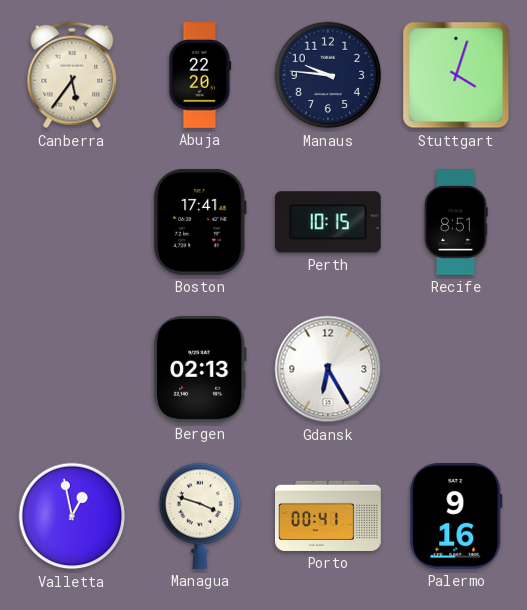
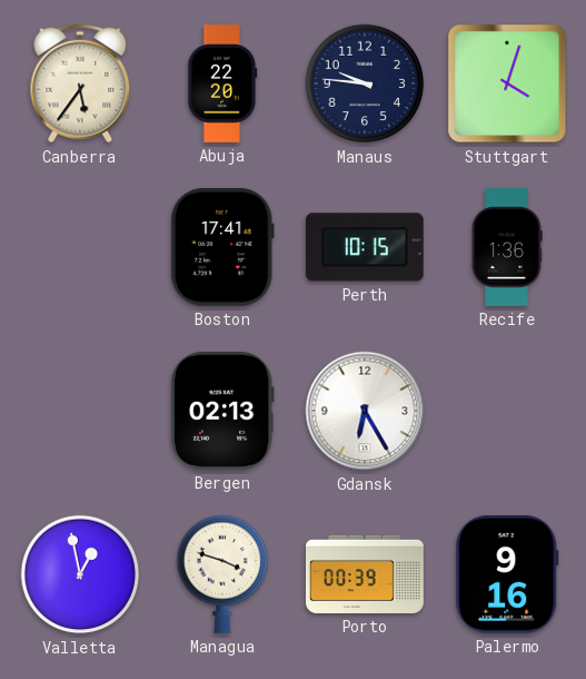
Recife: 8:51 -> 1:36 (507, 248)
Porto: 00:41 -> 00:39 (366, 574)
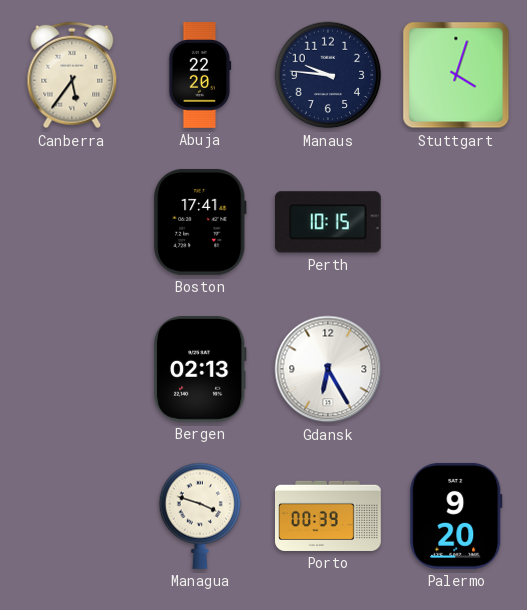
Recife: 1:36 -> none (507, 248)
Valletta: 12:58 -> none (80, 574)
Palermo: 9:16 -> 9:20 (456, 516)
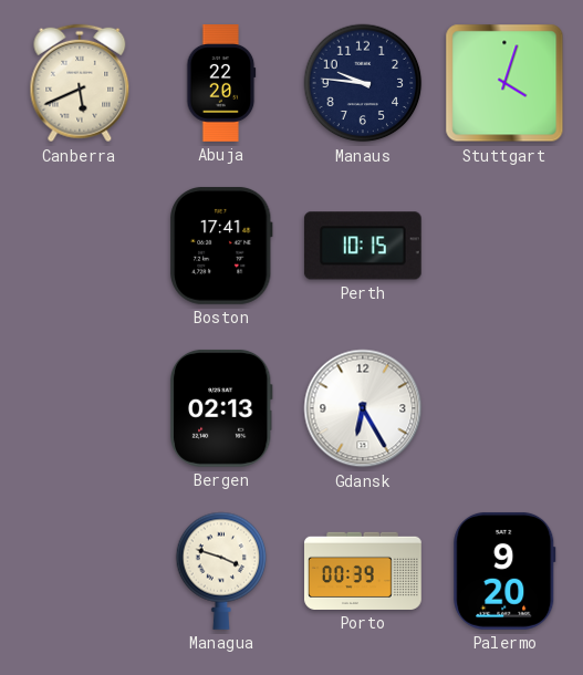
Canberra: 5:36 -> 5:41 (80, 83)
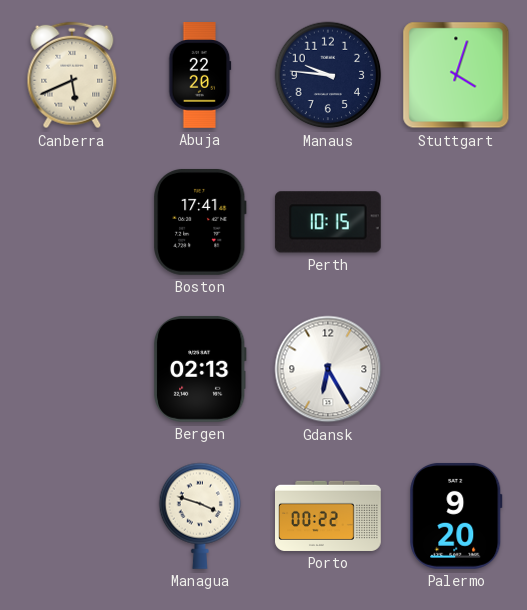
Porto: 00:39 -> 00:22 (329, 516)
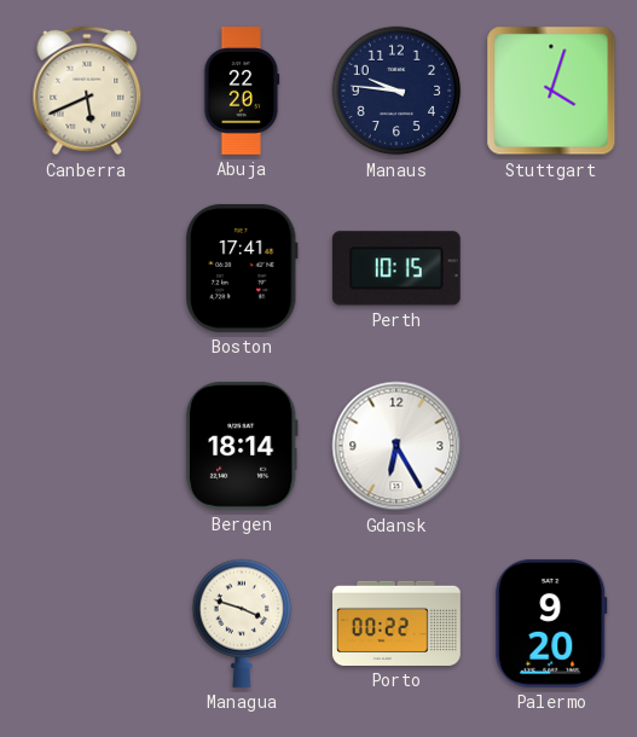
Bergen: 02:13 -> 18:14 (242, 446)
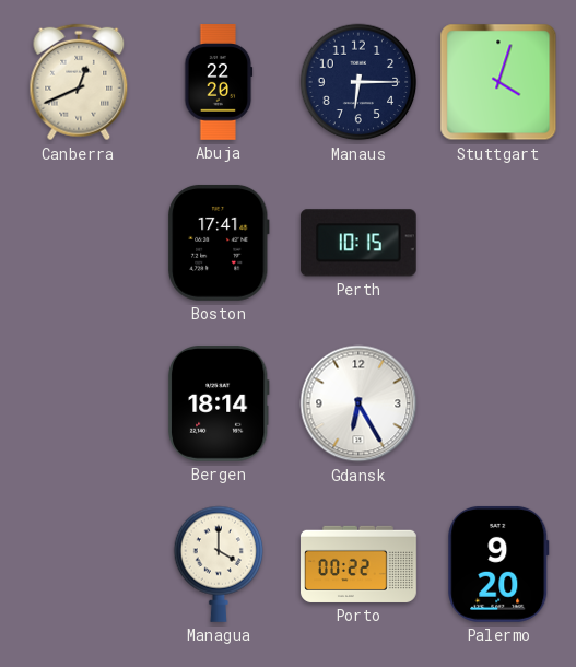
Canberra: 5:41 -> 12:41 (79, 82)
Manaus: 9:46 -> 6:15 (358, 82)
Managua: 3:48 -> 4:00 (219, 564)
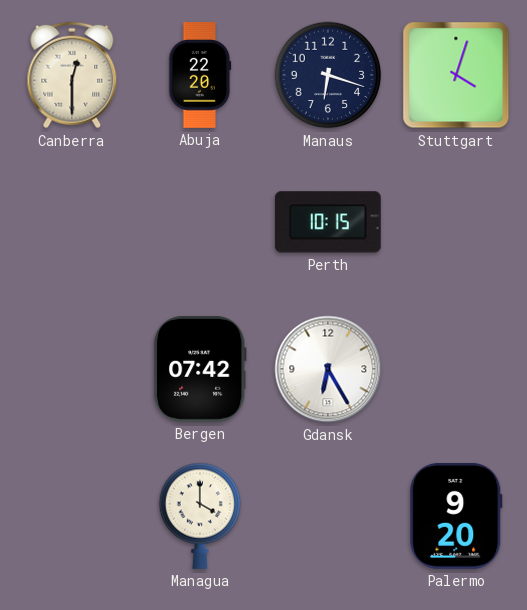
Canberra: 12:41 -> 12:30 (72, 75)
Manaus: 6:15 -> 6:18 (328, 75)
Boston: 17:41 -> none (220, 243)
Bergen: 18:14 -> 07:42 (200, 369)
Porto: 00:22 -> none (360, 564)
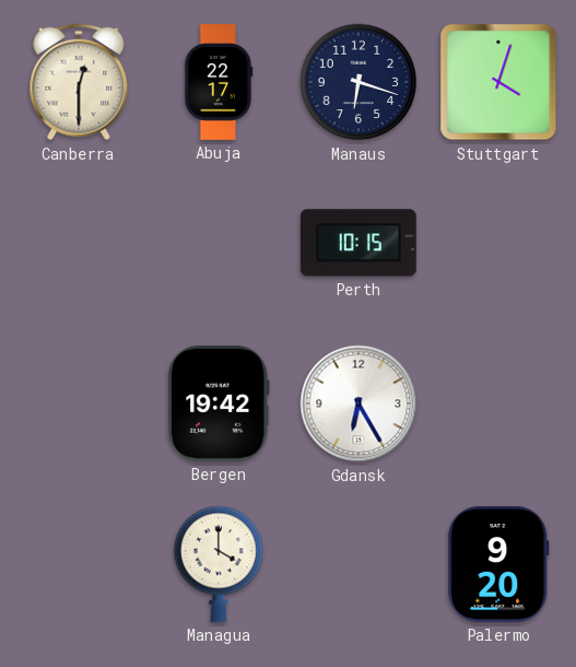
Abuja: 22:20 -> 22:17 (219, 83)
Bergen: 07:42 -> 19:42 (219, 403)
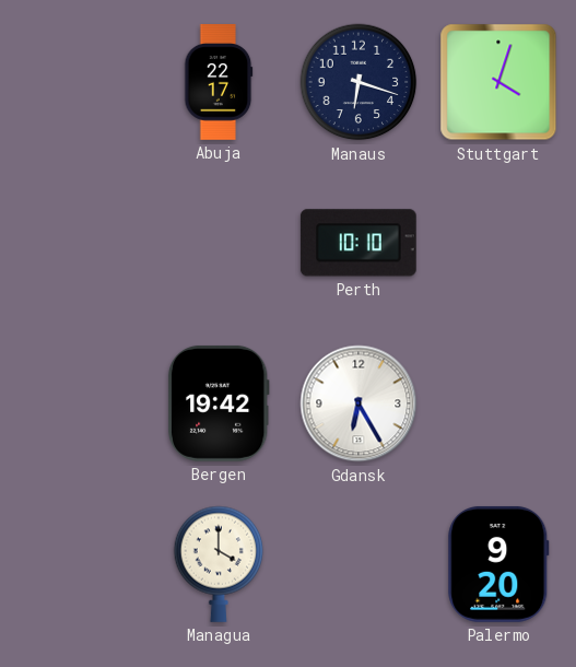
Canberra: 12:30 -> none (79, 82)
Perth: 10:15 -> 10:10 (358, 243)
